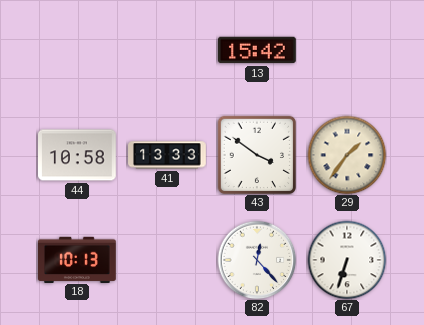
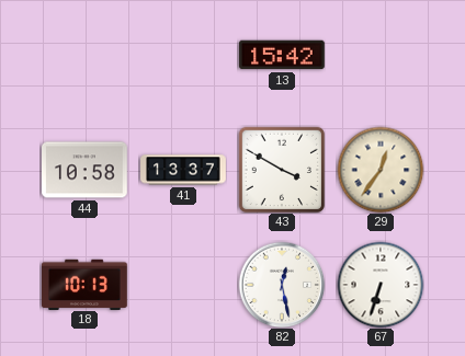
41: 13:33 -> 13:37 (183, 170)
43: 3:51 -> 3:50 (281, 169)
29: 1:36 -> 12:36 (381, 170)
82: 12:23 -> 12:28 (282, 285)
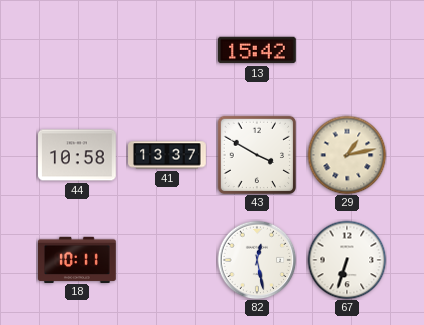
29: 12:36 -> 1:13 (347, 155)
18: 10:13 -> 10:11 (78, 259)
